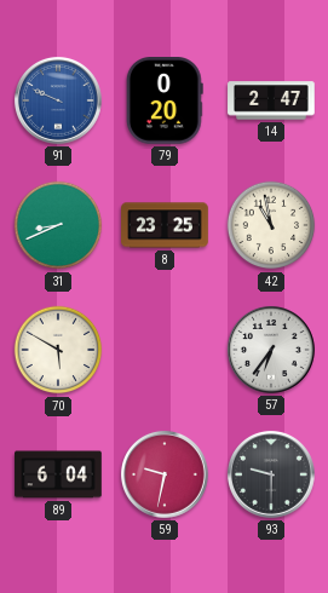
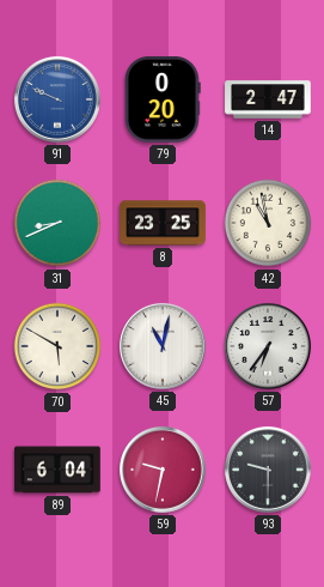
45: none -> 11:02 (163, 346)
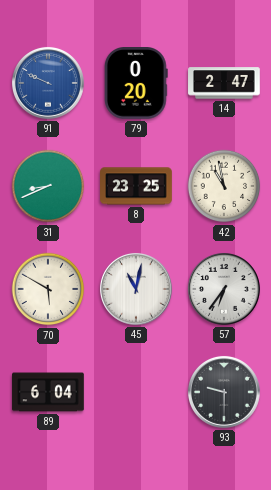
59: 9:32 -> none (163, 470)
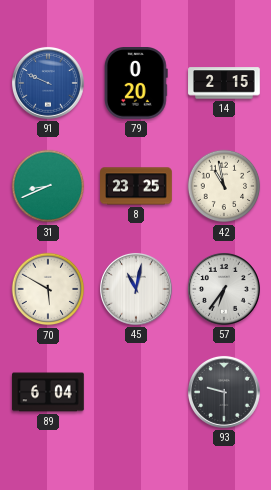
14: 2:47 -> 2:15 (224, 83)
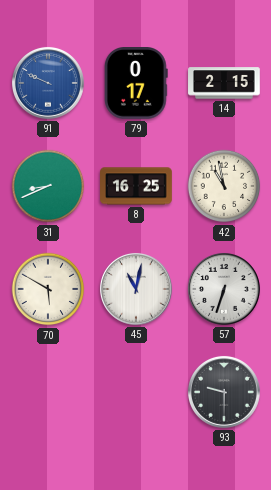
79: 0:20 -> 0:17 (136, 84)
8: 23:25 -> 16:25 (136, 186)
57: 6:36 -> 6:33 (224, 289)
89: 6:04 -> none (48, 392)
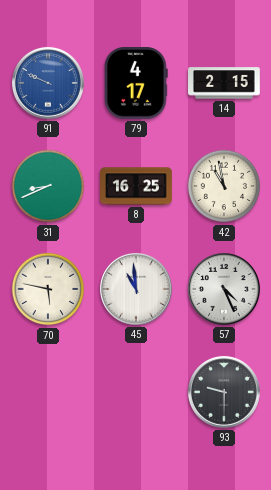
79: 0:17 -> 4:17 (136, 84)
70: 5:50 -> 5:47 (48, 289)
45: 11:02 -> 10:59 (136, 289)
57: 6:33 -> 4:26 (224, 289)
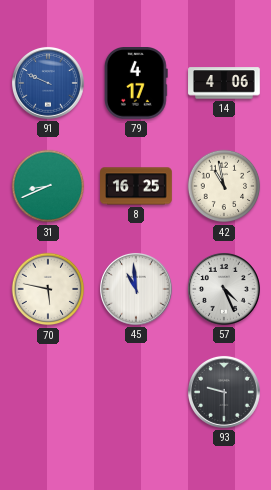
14: 2:15 -> 4:06 (224, 83)
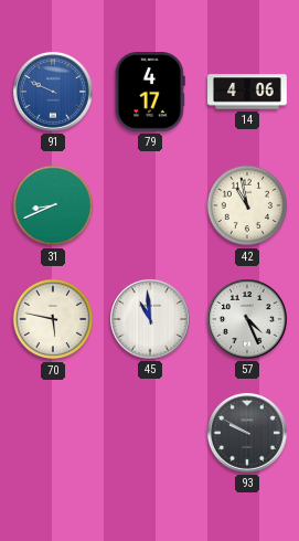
8: 16:25 -> none (136, 186)
93: 9:30 -> 9:50 (247, 433)
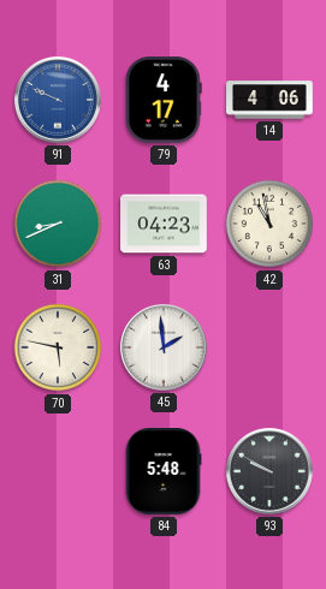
63: none -> 04:23 (164, 224)
45: 10:59 -> 1:59 (164, 347)
57: 4:26 -> none (247, 319)
84: none -> 5:48 (164, 471)
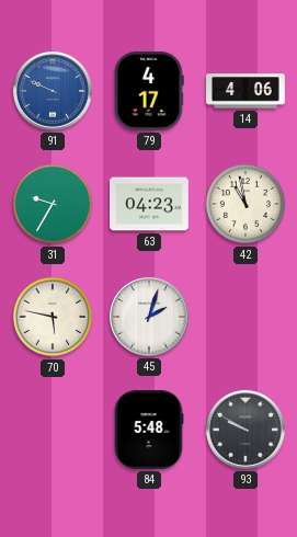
31: 8:41 -> 9:35 (53, 204)
45: 1:59 -> 2:03 (149, 317)
